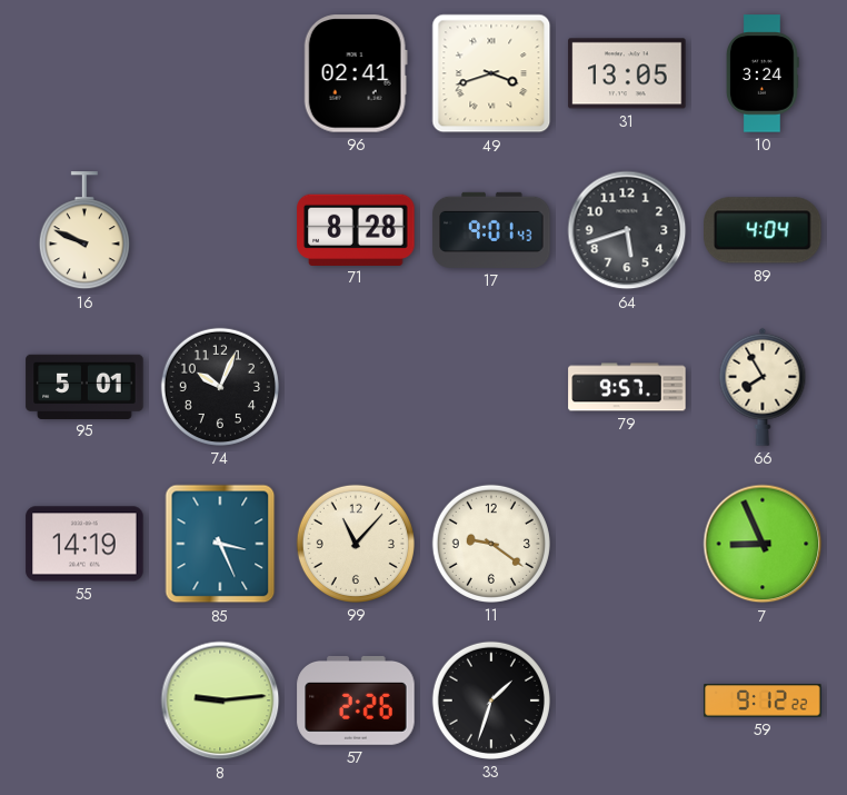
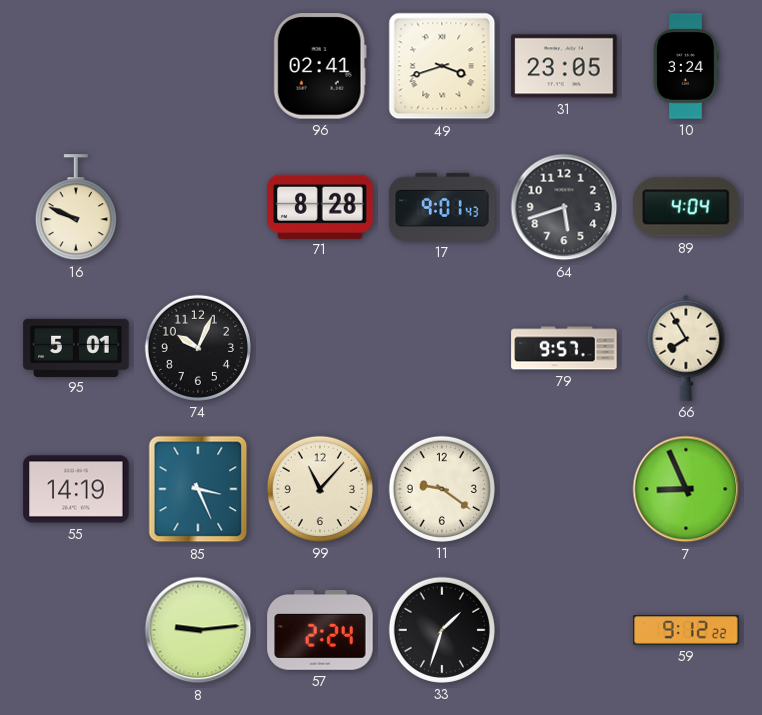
31: 13:05 -> 23:05 (564, 66)
57: 2:26 -> 2:24 (320, 631)
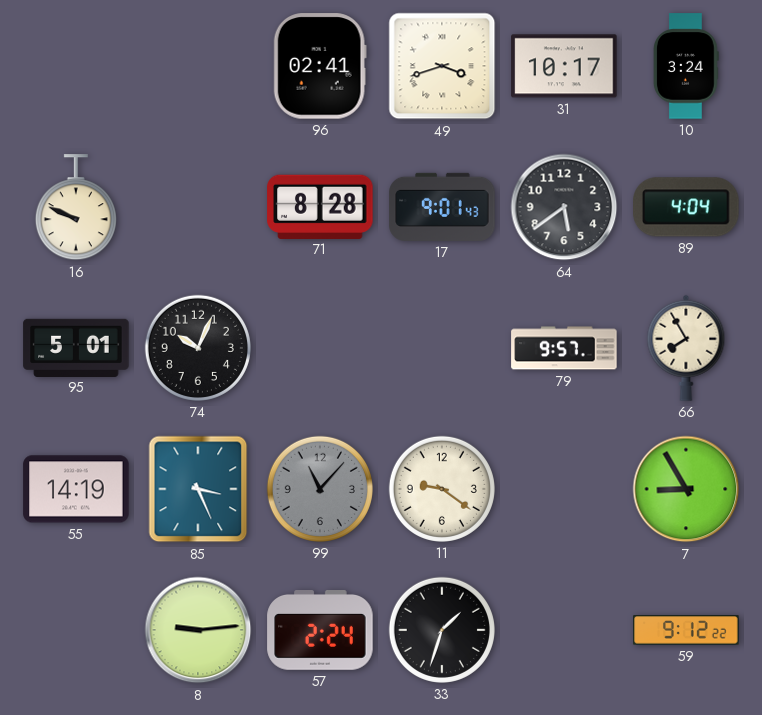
31: 23:05 -> 10:17 (564, 66)
64: 5:42 -> 5:39 (564, 207)
99 dial: cream -> grey (320, 489)
7: 8:56 -> 8:55 (686, 489)
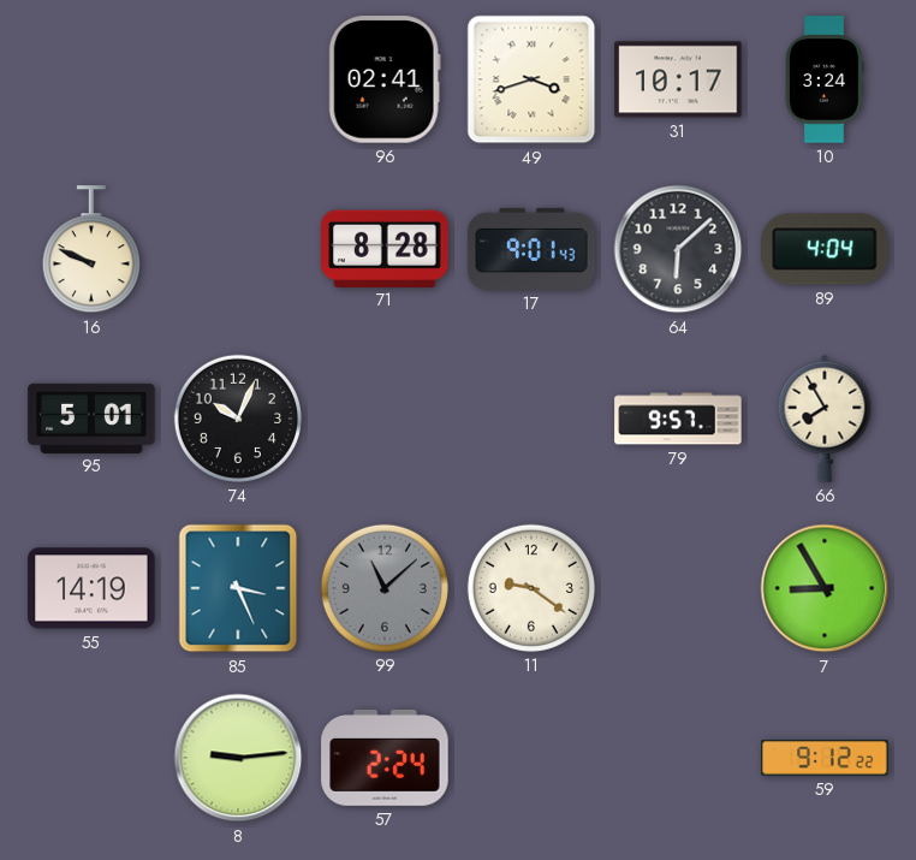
64: 5:39 -> 6:08 (678, 249)
99: 11:07 -> 11:08 (385, 588)
33: 1:33 -> none (442, 630)
